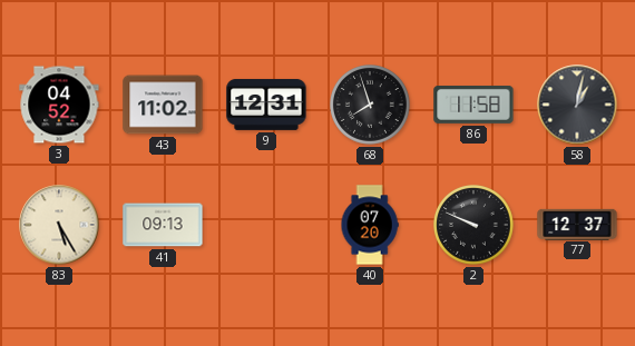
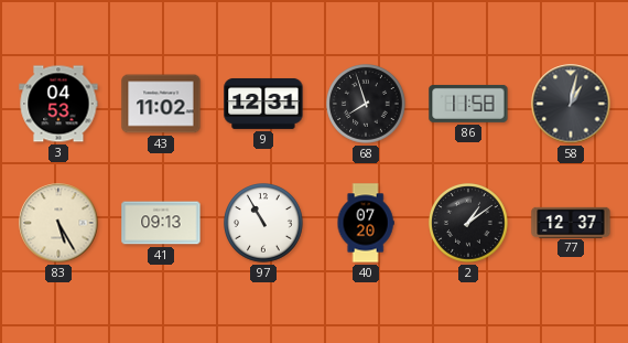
3: 04:52 -> 04:53 (58, 104)
97: none -> 10:55 (264, 224)
2: 9:49 -> 1:09 (469, 224)
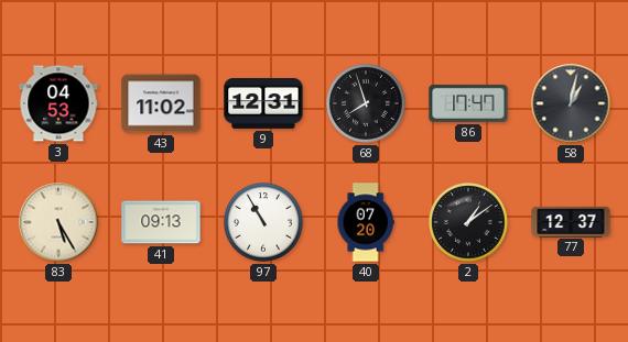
86: 11:58 -> 17:47 (468, 103)
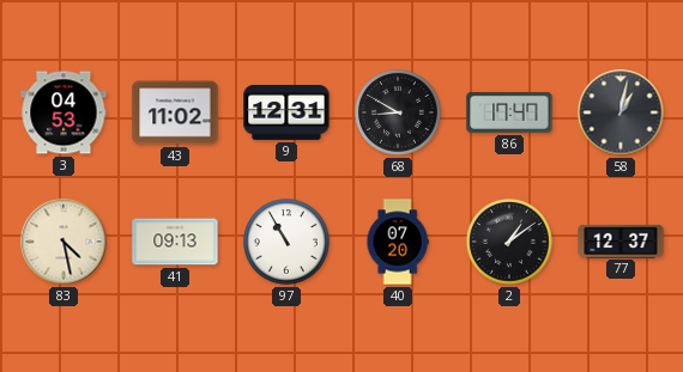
68: 7:57 -> 8:50 (399, 114)
83: 5:25 -> 4:28 (64, 242)
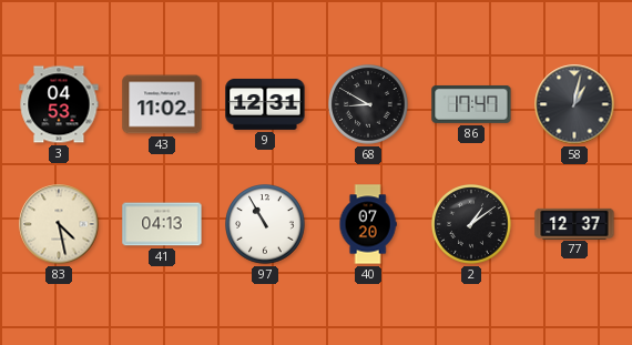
41: 09:13 -> 04:13 (162, 224)
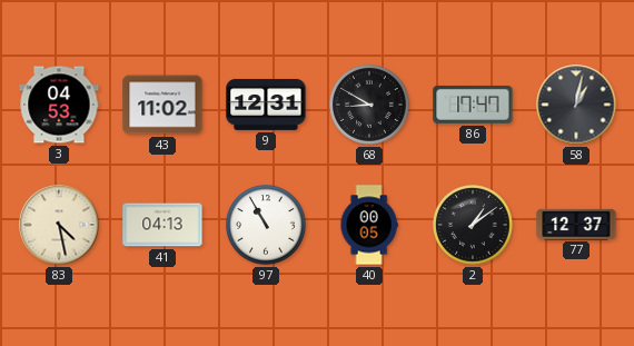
40: 07:20 -> 00:05 (369, 225)
